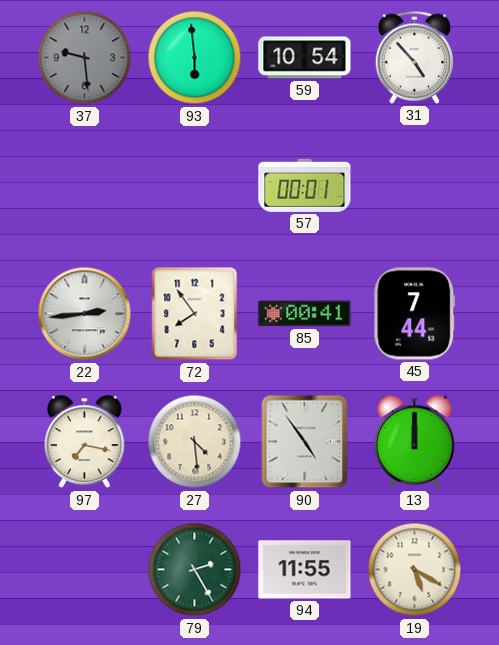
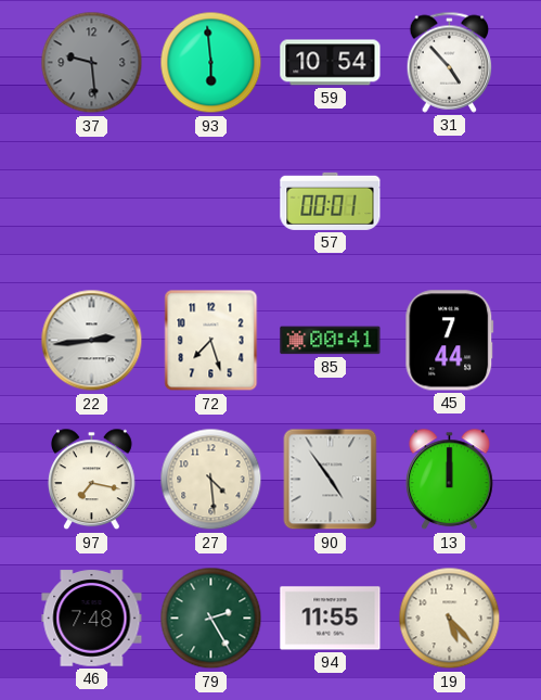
72: 7:54 -> 7:27 (211, 341)
46: none -> 7:48 (92, 619)
19: 5:20 -> 5:23 (450, 619)
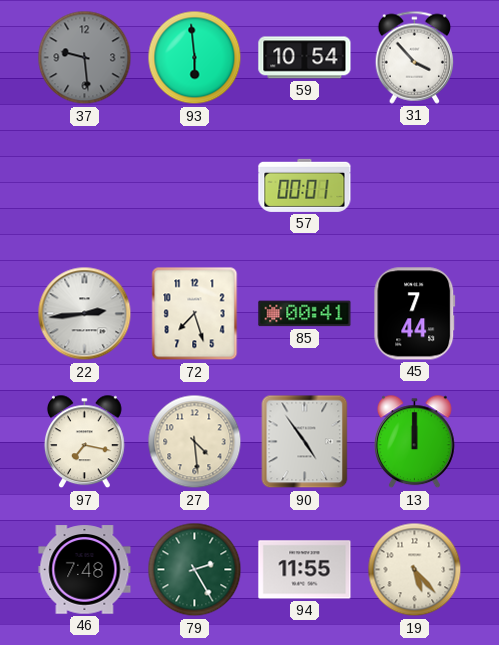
31: 4:53 -> 3:53 (415, 57)
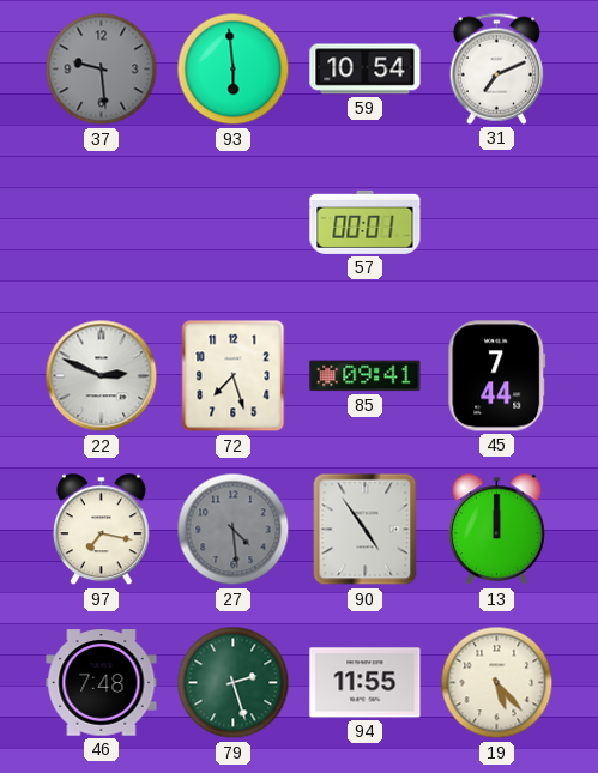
31: 3:53 -> 7:11 (497, 68)
22: 2:44 -> 2:49 (102, 376)
85: 00:41 -> 09:41 (366, 376)
27 dial: cream -> grey (234, 530)
79: 2:25 -> 2:27 (234, 683)
